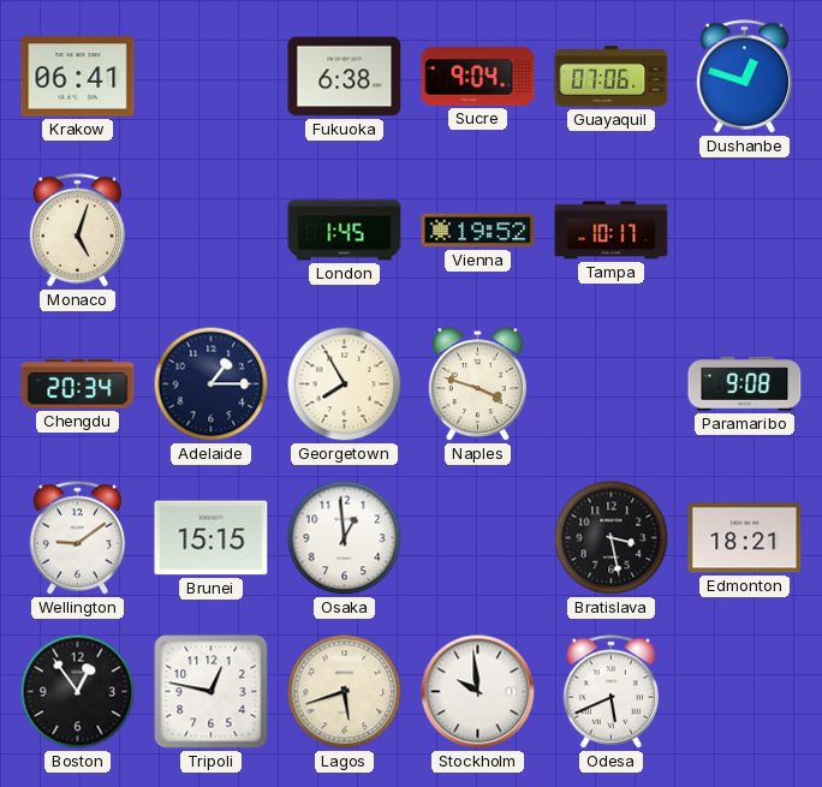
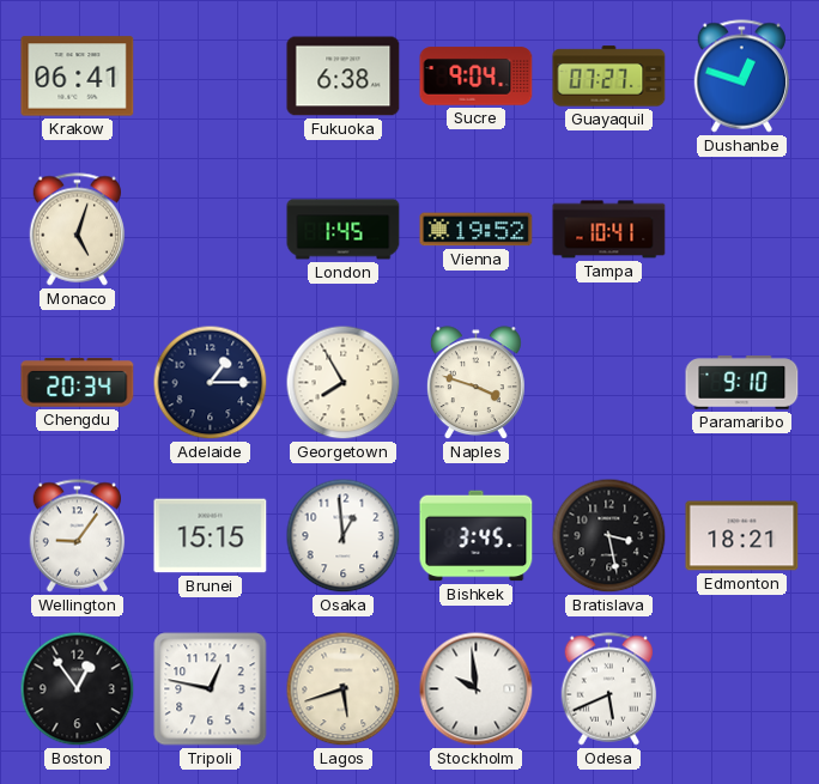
Guayaquil: 07:06 -> 07:27 (609, 77)
Tampa: 10:17 -> 10:41 (609, 230)
Paramaribo: 9:08 -> 9:10 (742, 383)
Wellington: 9:09 -> 9:06 (78, 536)
Bishkek: none -> 3:45 (477, 536)
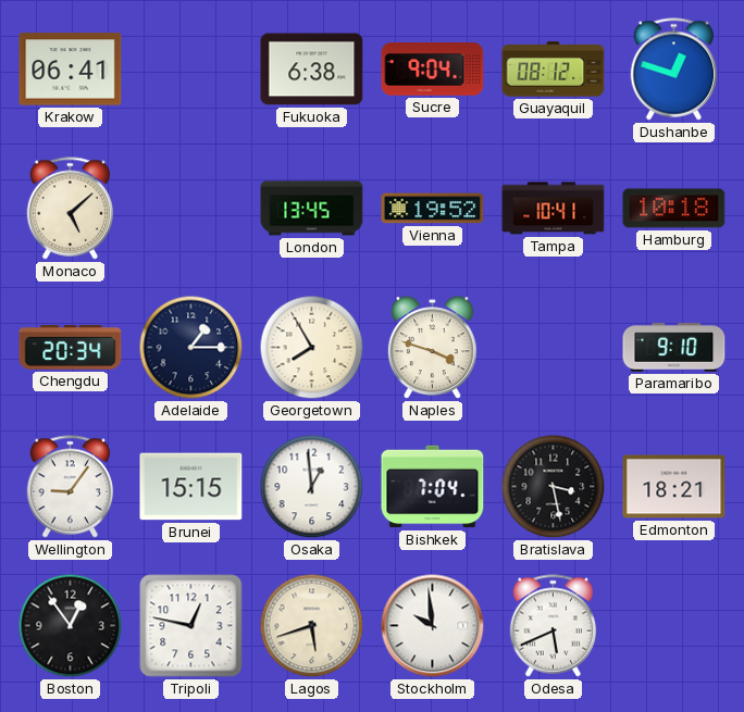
Guayaquil: 07:27 -> 08:12 (554, 70)
Monaco: 5:03 -> 5:08 (71, 209)
London: 1:45 -> 13:45 (312, 209)
Hamburg: none -> 10:18 (674, 209)
Bishkek: 3:45 -> 7:04 (433, 487)
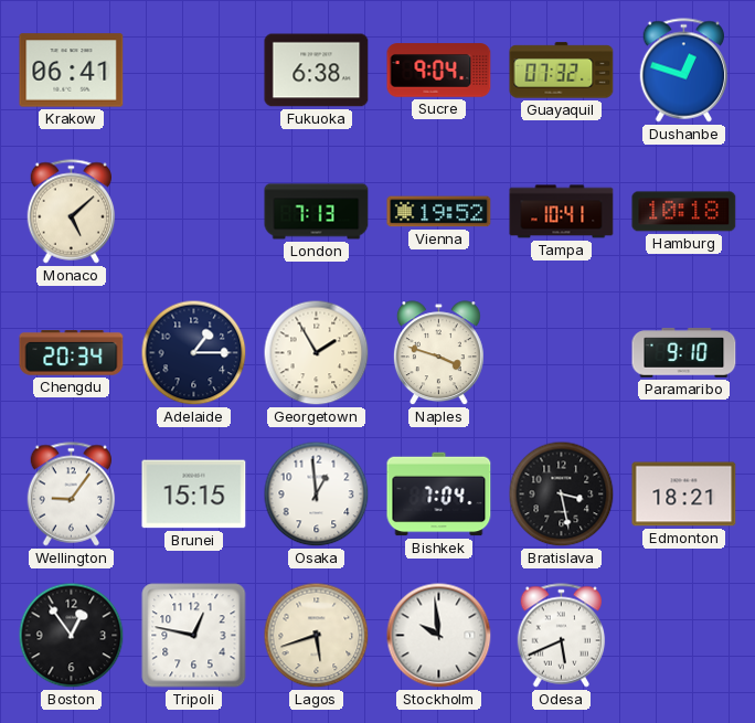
Guayaquil: 08:12 -> 07:32 (562, 71)
London: 13:45 -> 7:13 (317, 212)
Georgetown: 7:55 -> 1:55 (317, 353)
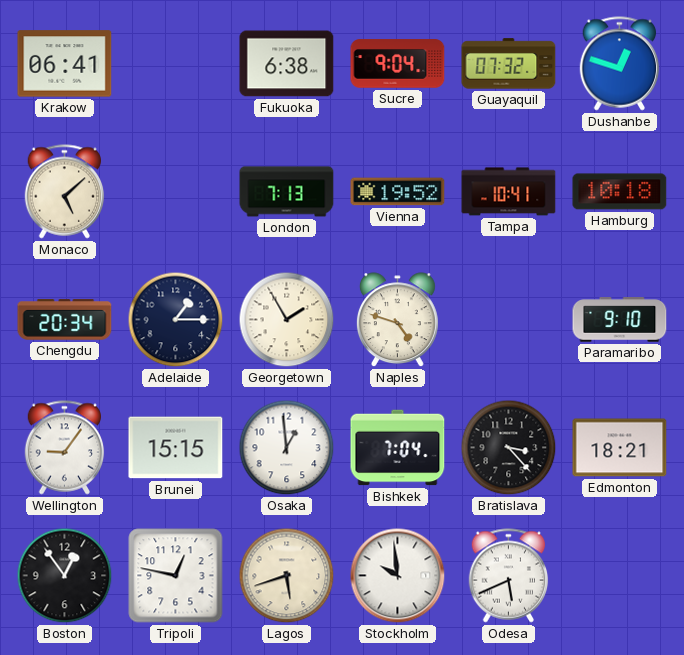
Naples: 3:48 -> 4:48 (397, 320)
Bratislava: 3:28 -> 3:23 (509, 448)
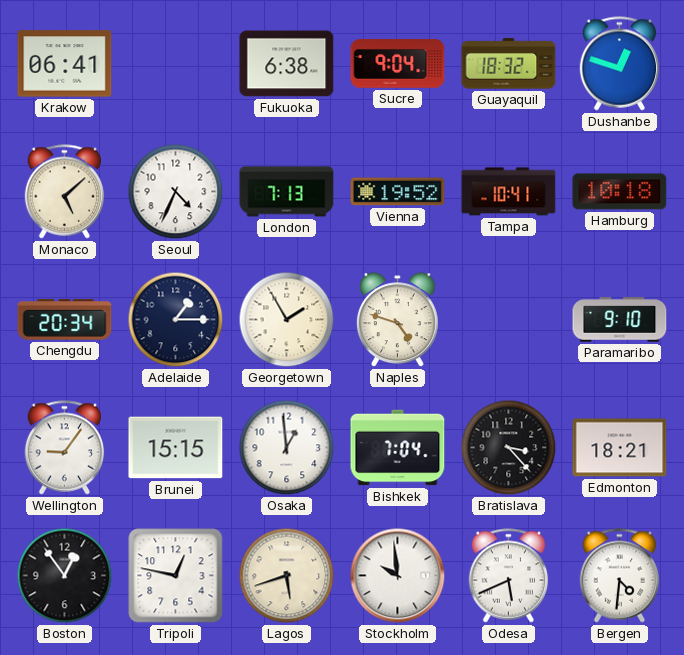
Guayaquil: 07:32 -> 18:32 (509, 64)
Seoul: none -> 4:34 (176, 192)
Bergen: none -> 4:31 (620, 576)
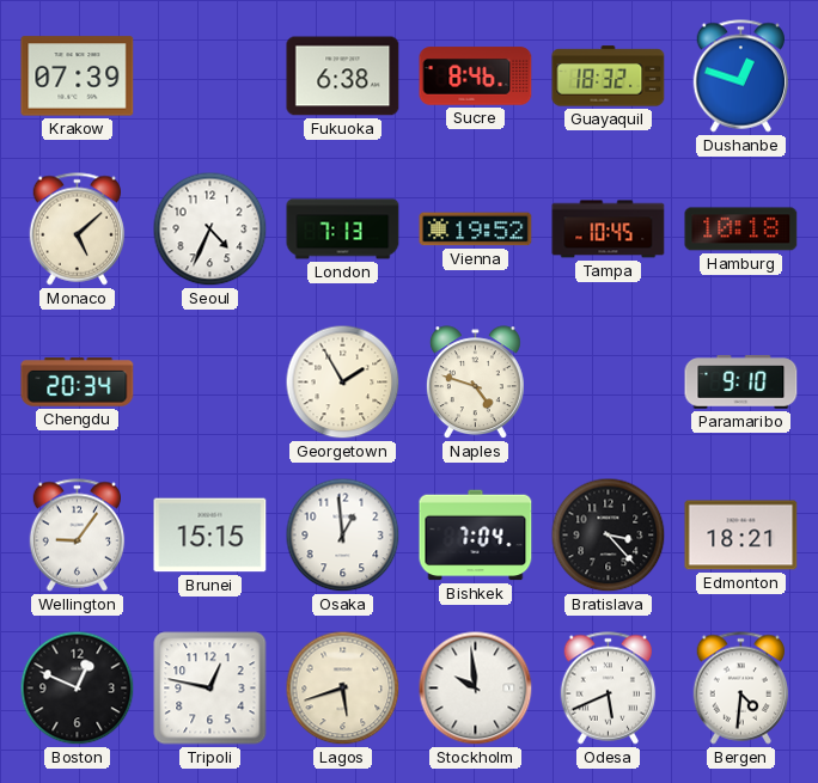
Krakow: 06:41 -> 07:39 (78, 77)
Sucre: 9:04 -> 8:46 (476, 77)
Tampa: 10:41 -> 10:45 (609, 230)
Adelaide: 1:15 -> none (176, 320)
Boston: 12:54 -> 12:49 (78, 689)
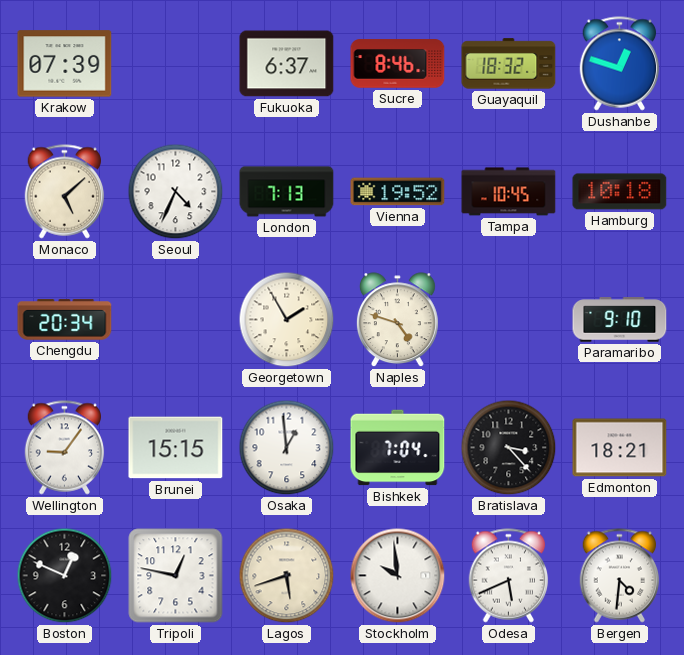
Fukuoka: 6:38 -> 6:37 (287, 64)
